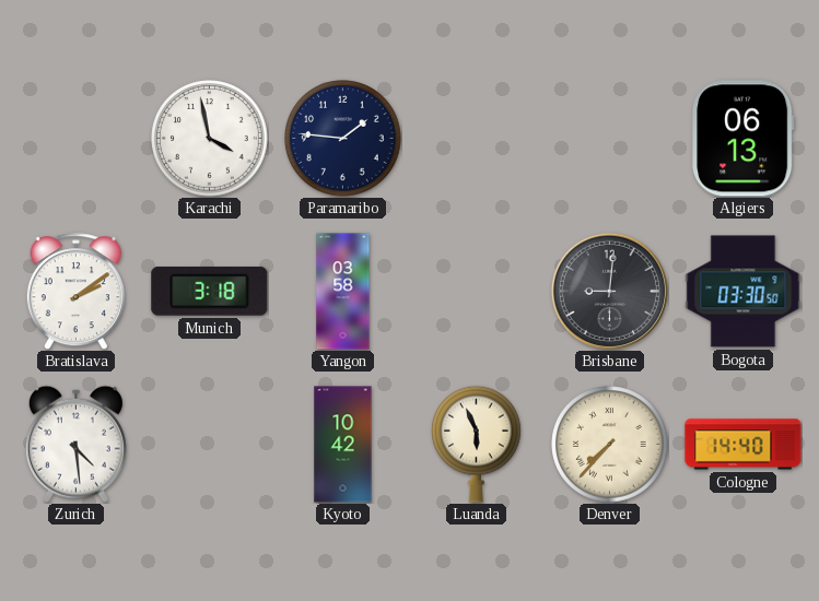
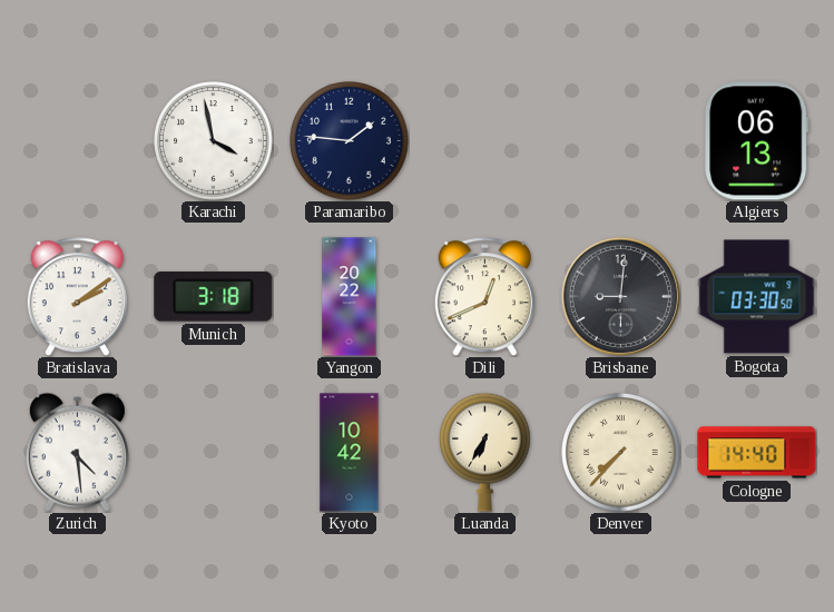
Yangon: 03:58 -> 20:22 (350, 297)
Dili: none -> 12:41 (484, 297)
Luanda: 5:56 -> 6:35 (485, 452)
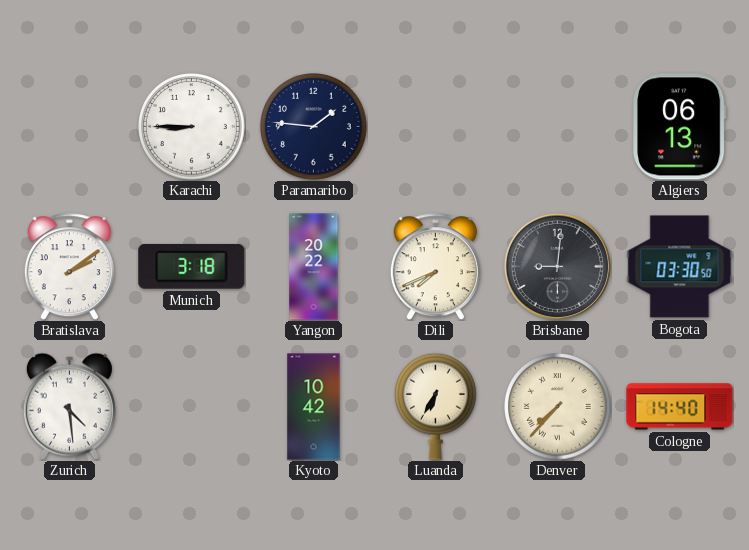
Karachi: 3:58 -> 8:45 (192, 127)
Dili: 12:41 -> 7:41 (435, 267)
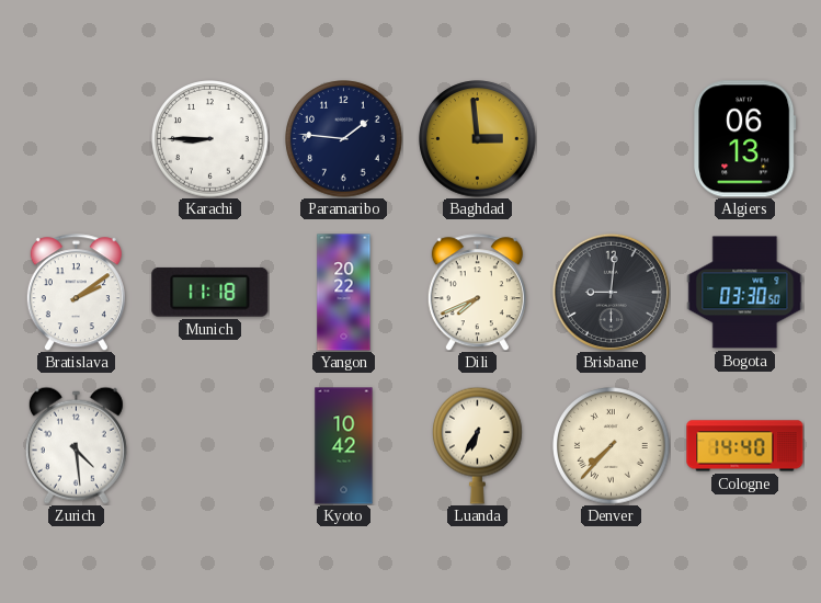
Baghdad: none -> 2:59 (478, 139)
Munich: 3:18 -> 11:18 (210, 292)
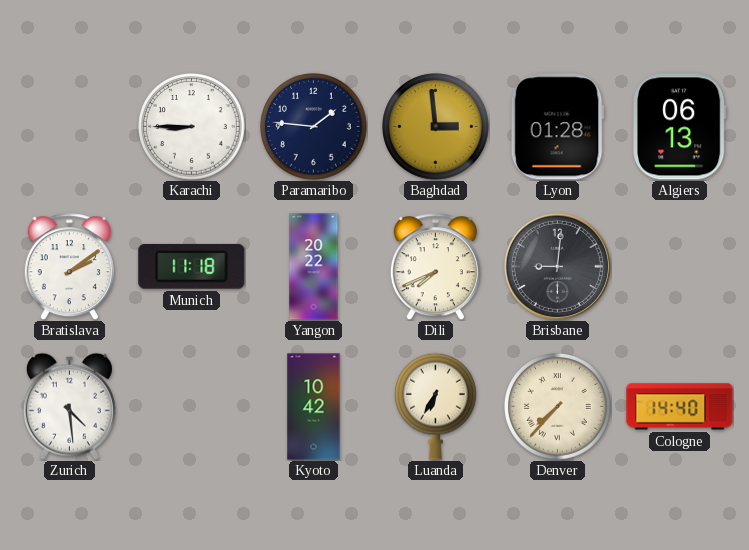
Lyon: none -> 01:28 (557, 127)
Bogota: 03:30 -> none (745, 293)
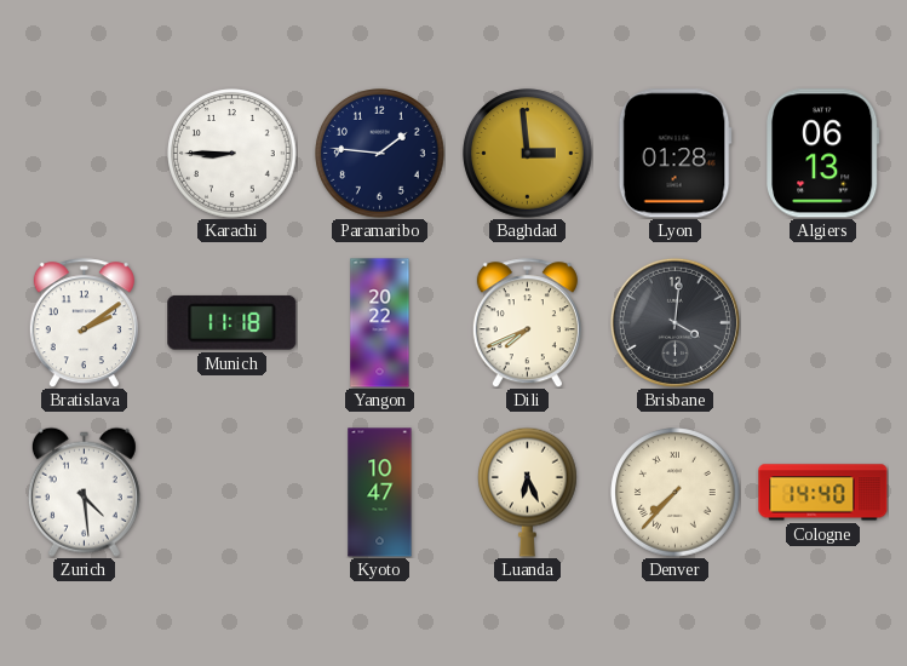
Brisbane: 9:01 -> 4:01 (674, 322)
Kyoto: 10:42 -> 10:47 (380, 493)
Luanda: 6:35 -> 6:26 (528, 492)
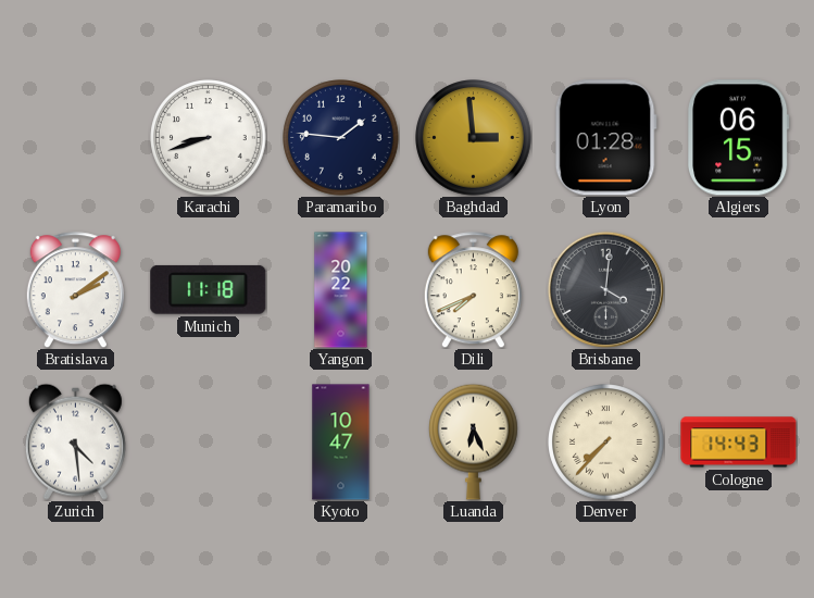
Karachi: 8:45 -> 8:42 (209, 138)
Algiers: 06:13 -> 06:15 (739, 138)
Cologne: 14:40 -> 14:43 (739, 443)
